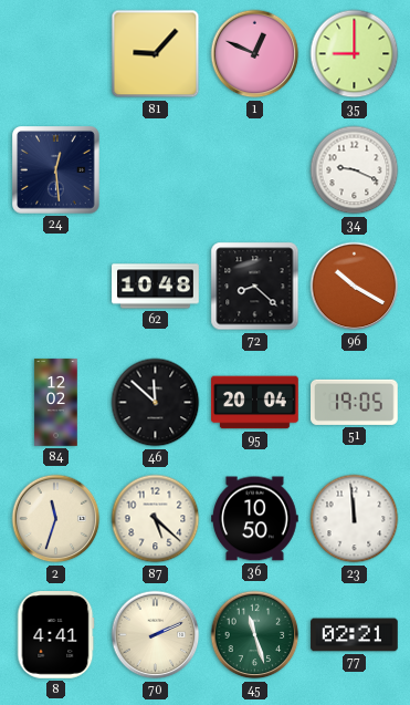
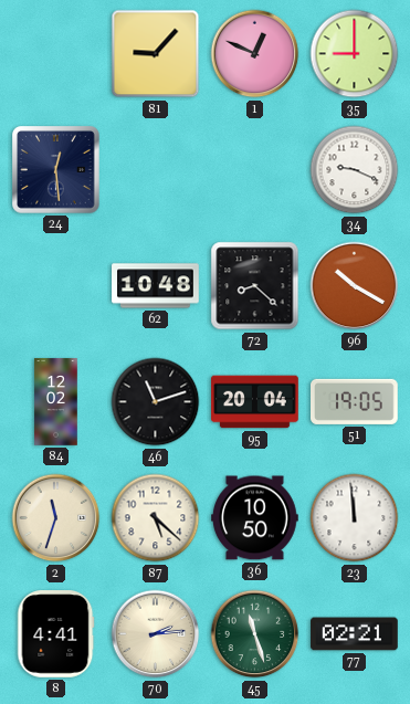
46: 11:52 -> 11:12 (156, 402)
70: 2:11 -> 2:14 (156, 634)
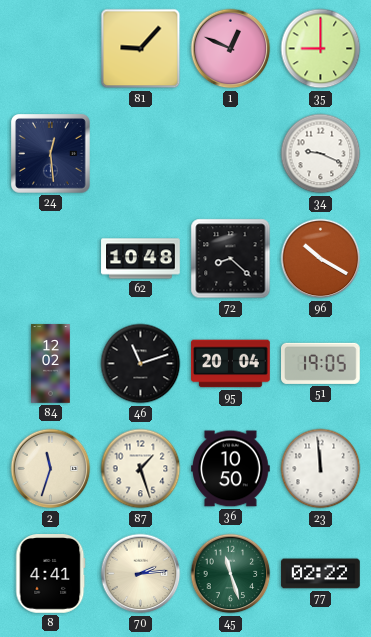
87: 5:22 -> 1:27 (141, 469)
77: 02:21 -> 02:22 (321, 574)
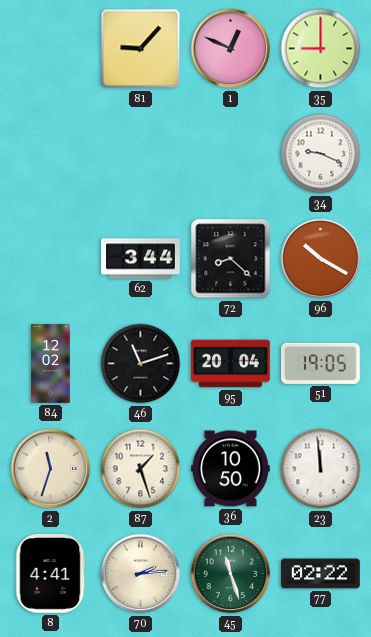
24: 12:29 -> none (51, 154)
62: 10:48 -> 3:44 (141, 259)
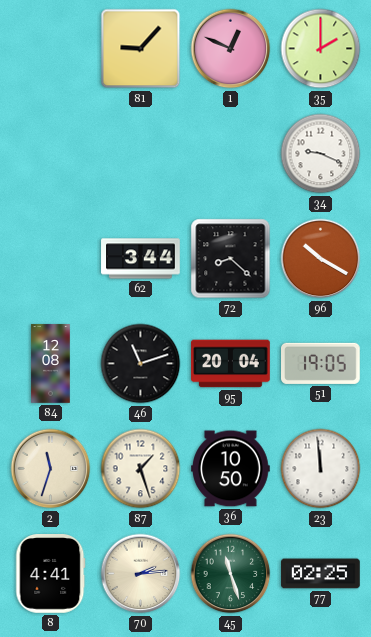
35: 9:00 -> 2:00 (321, 49)
84: 12:02 -> 12:08 (51, 364)
77: 02:22 -> 02:25 (321, 574)
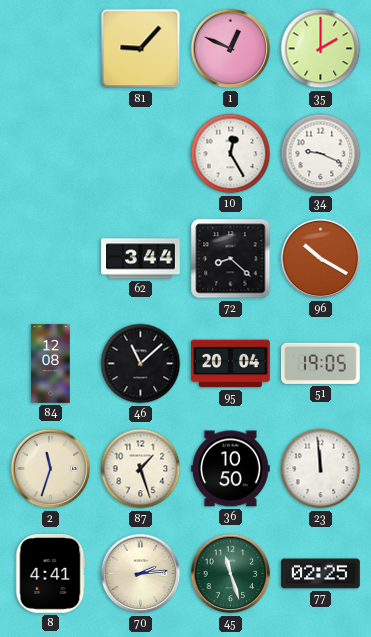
10: none -> 12:25 (231, 154)
46: 11:12 -> 11:08 (141, 364)
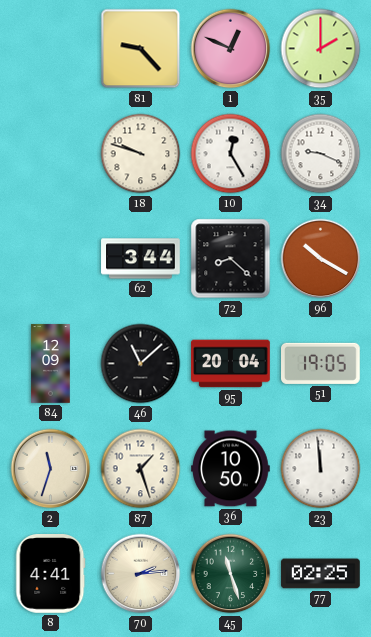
81: 9:07 -> 9:23 (141, 49)
18: none -> 9:48 (141, 154)
84: 12:08 -> 12:09 (51, 364)
